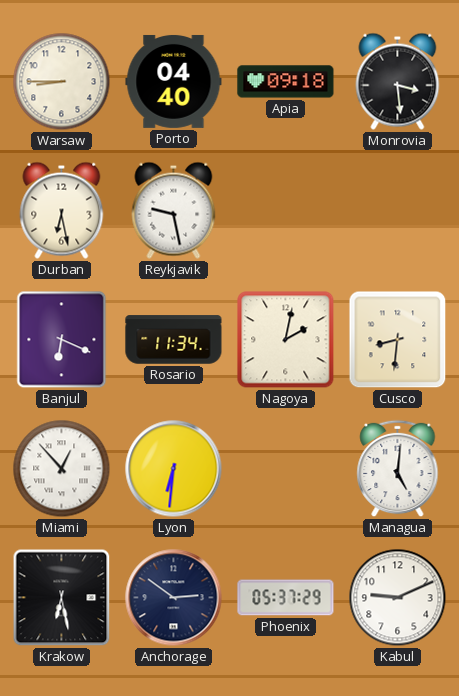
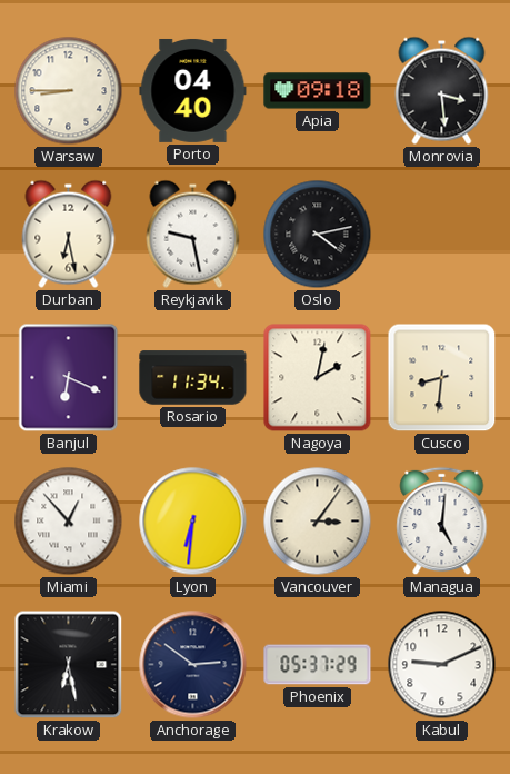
Oslo: none -> 4:13 (318, 235)
Vancouver: none -> 3:06 (318, 522)
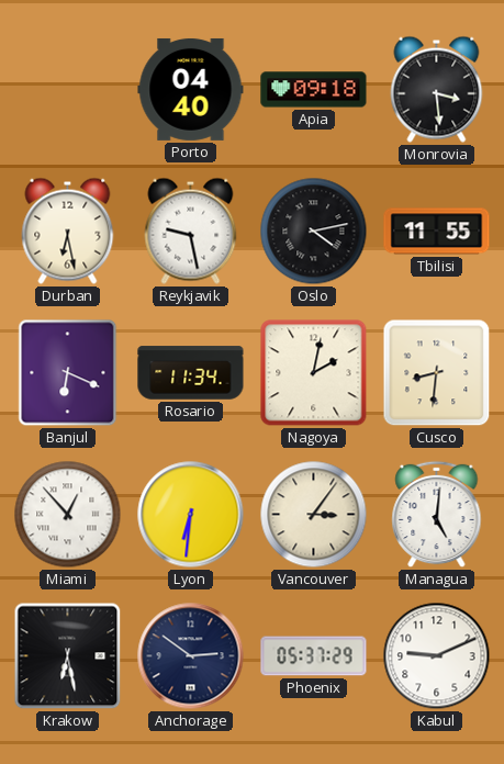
Warsaw: 8:45 -> none (69, 91)
Tbilisi: none -> 11:55 (437, 232)
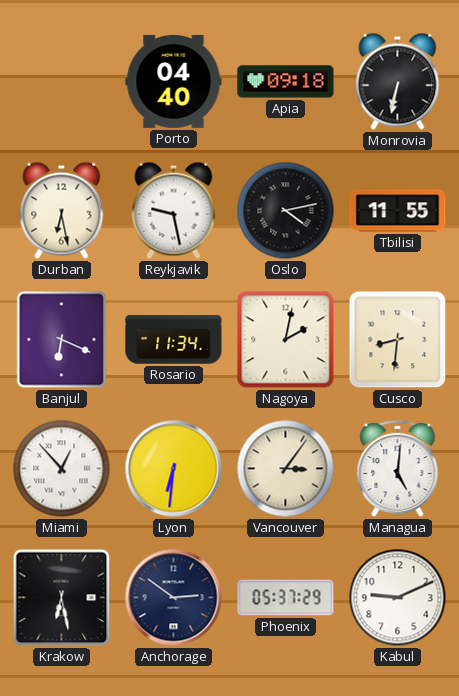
Monrovia: 3:29 -> 6:32 (398, 81)
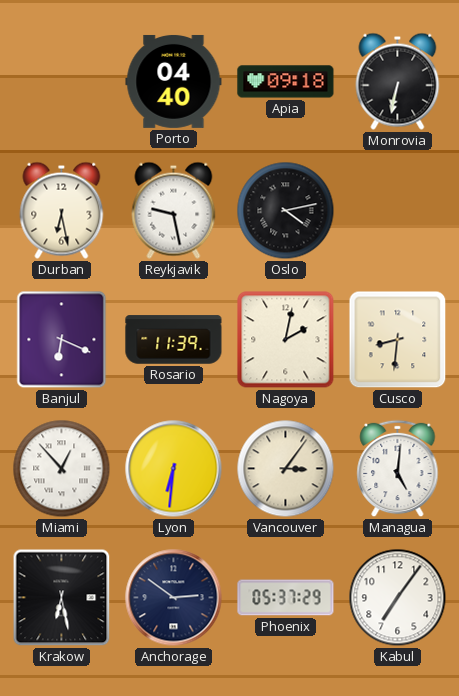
Tbilisi: 11:55 -> none (398, 211)
Rosario: 11:34 -> 11:39 (174, 340)
Kabul: 9:11 -> 7:06 (398, 598)
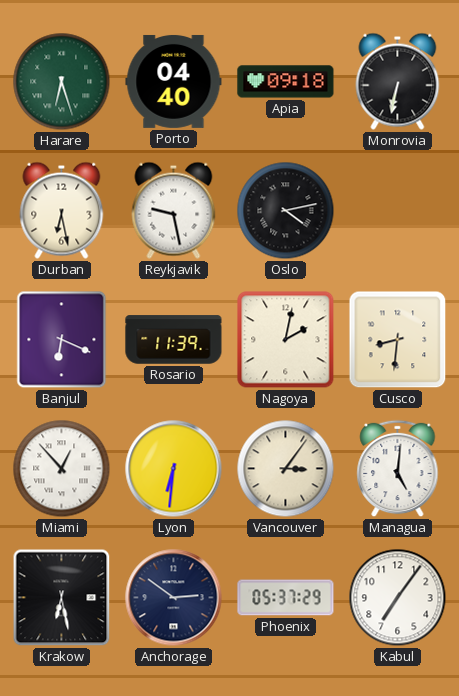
Harare: none -> 6:27 (62, 82)
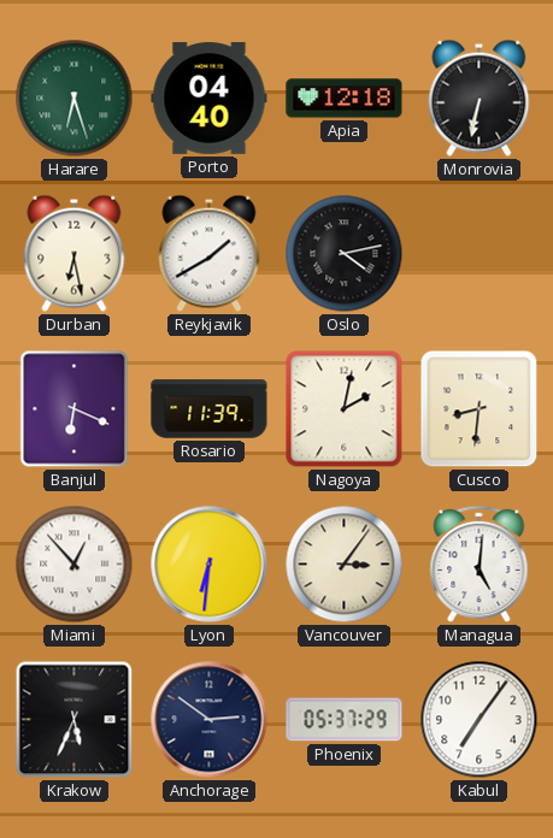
Apia: 09:18 -> 12:18 (345, 99)
Reykjavik: 9:28 -> 1:40 (210, 253)
Krakow: 6:28 -> 5:34 (75, 720)
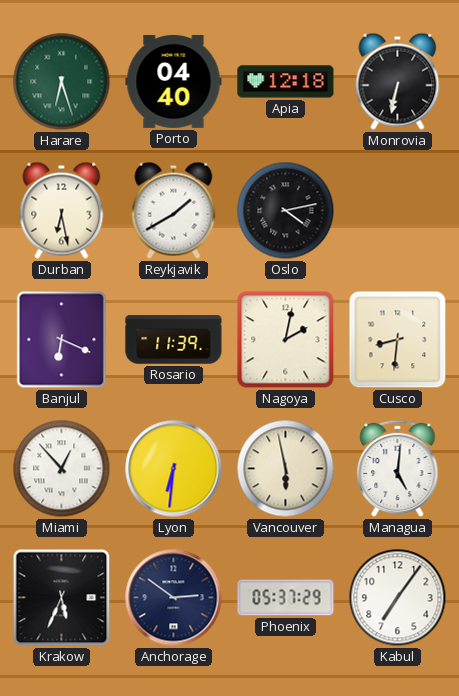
Vancouver: 3:06 -> 5:58 (286, 469)
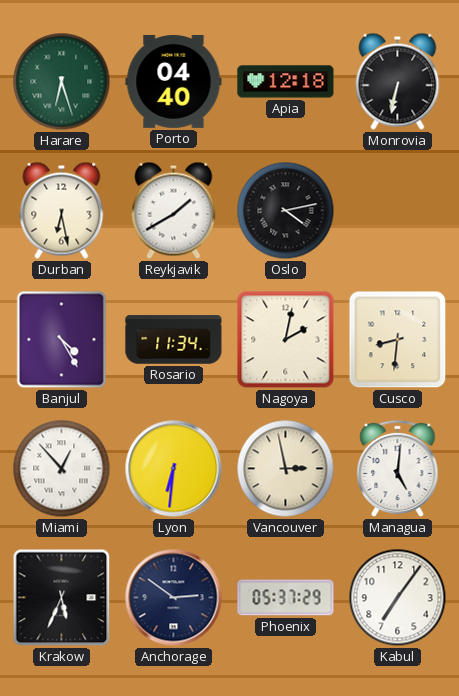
Banjul: 6:19 -> 4:25 (62, 340)
Rosario: 11:39 -> 11:34 (174, 340)
Vancouver: 5:58 -> 2:58 (286, 469)
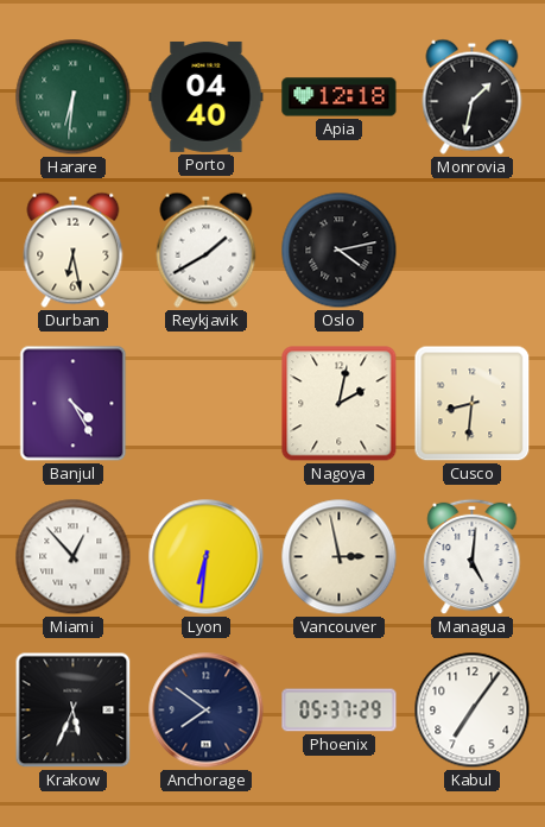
Harare: 6:27 -> 6:31 (74, 97)
Monrovia: 6:32 -> 1:32 (473, 96)
Rosario: 11:34 -> none (174, 340)
Anchorage: 2:51 -> 7:51 (207, 711)
